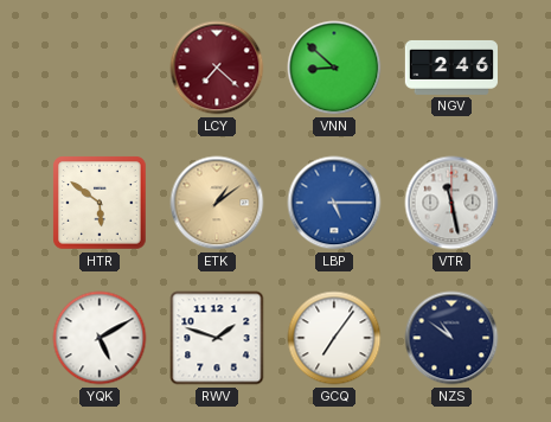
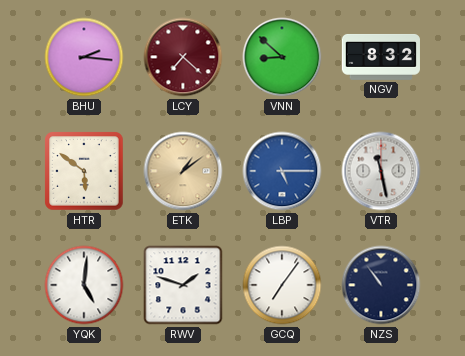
BHU: none -> 2:16 (84, 57)
NGV: 2:46 -> 8:32 (381, 57)
YQK: 5:10 -> 5:01 (84, 285)
NZS: 10:51 -> 10:54 (381, 285)
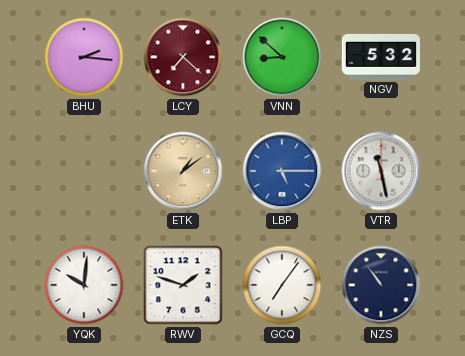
NGV: 8:32 -> 5:32 (381, 57)
HTR: 5:51 -> none (84, 171)
YQK: 5:01 -> 10:01 (84, 285)
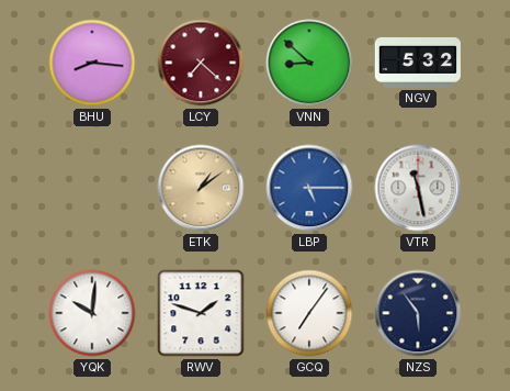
BHU: 2:16 -> 8:16 (92, 63)
NZS: 10:54 -> 5:54 (418, 313)
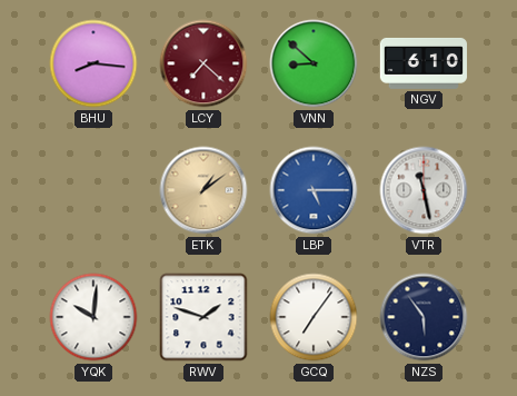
NGV: 5:32 -> 6:10 (424, 63)
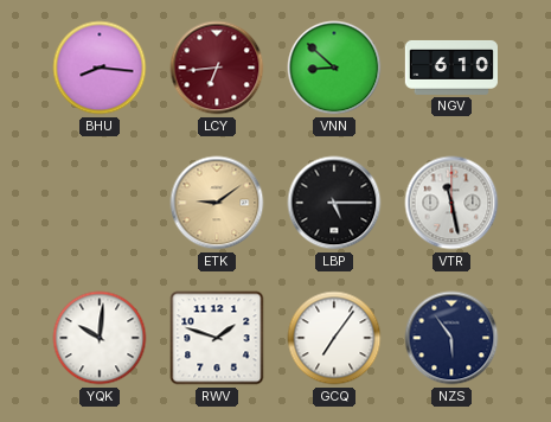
LCY: 7:22 -> 6:44 (217, 68)
ETK: 1:09 -> 9:09 (217, 203)
LBP dial: blue -> black (334, 203)
